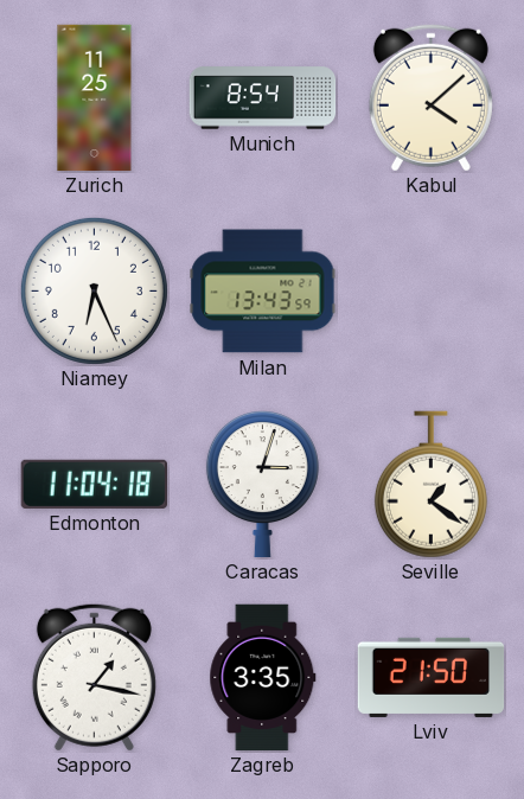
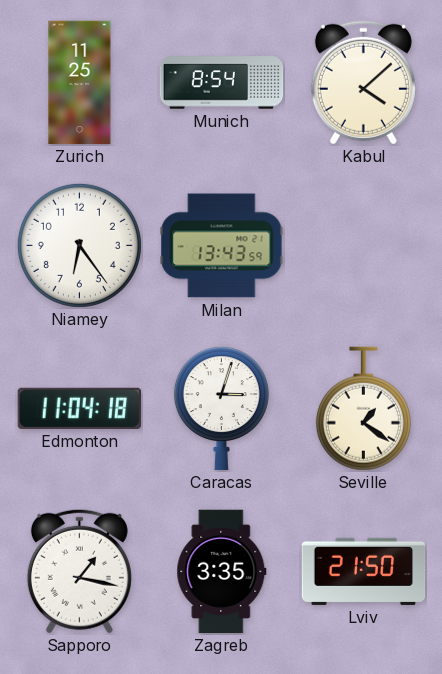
Niamey: 6:26 -> 6:24 (79, 245)
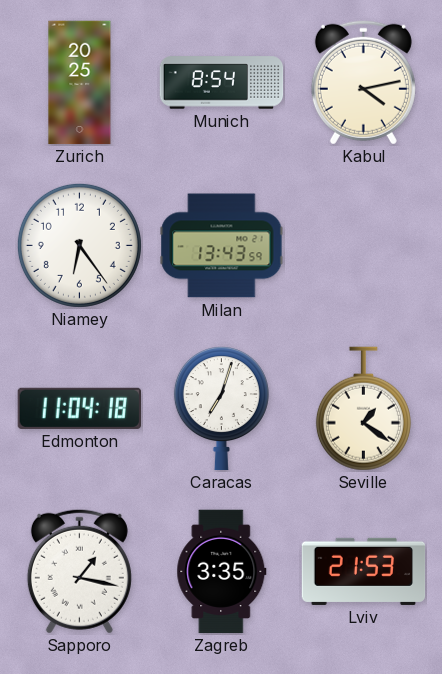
Zurich: 11:25 -> 20:25 (80, 83)
Kabul: 4:08 -> 4:13 (363, 82)
Caracas: 3:03 -> 7:03 (221, 409)
Lviv: 21:50 -> 21:53 (364, 571)
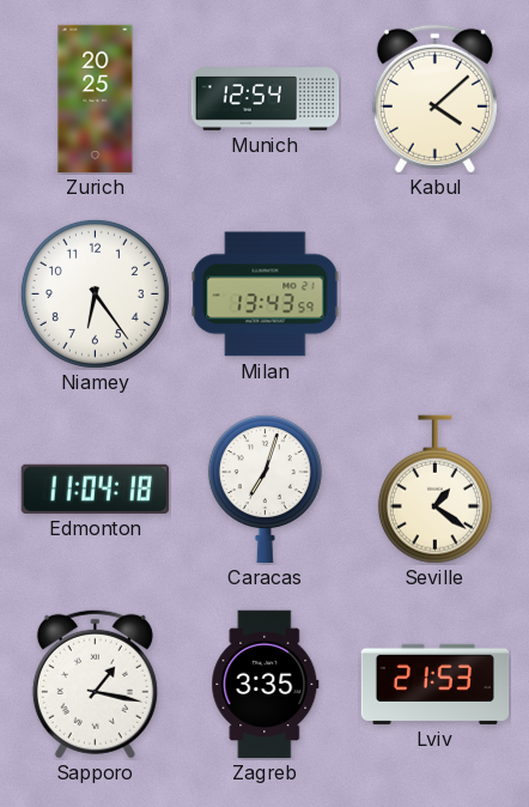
Munich: 8:54 -> 12:54 (266, 99)
Kabul: 4:13 -> 4:08 (434, 98)
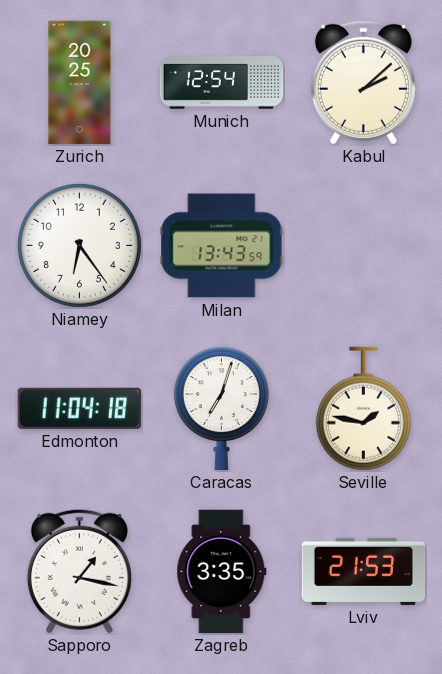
Kabul: 4:08 -> 2:08 (363, 82)
Seville: 1:21 -> 1:47 (363, 409)
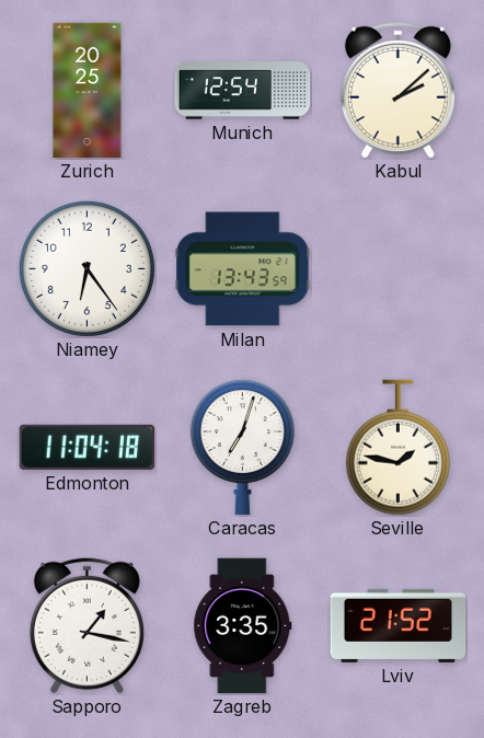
Lviv: 21:53 -> 21:52 (399, 625)
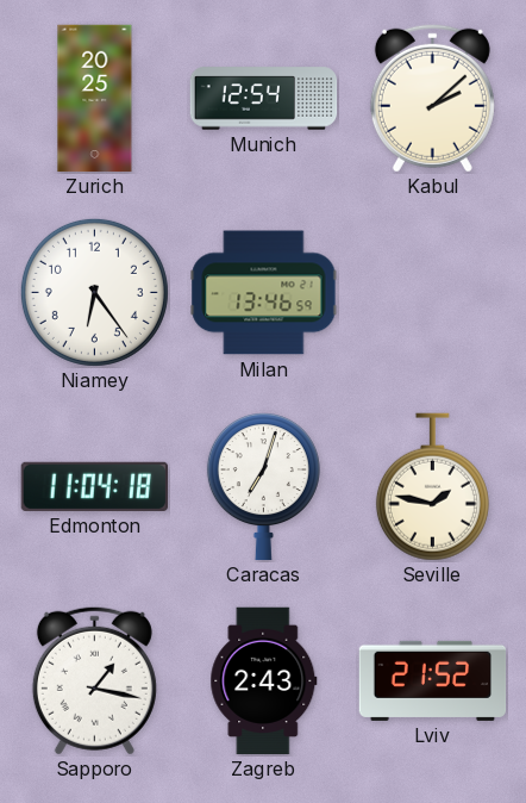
Milan: 13:43 -> 13:46 (264, 293)
Zagreb: 3:35 -> 2:43 (264, 681)
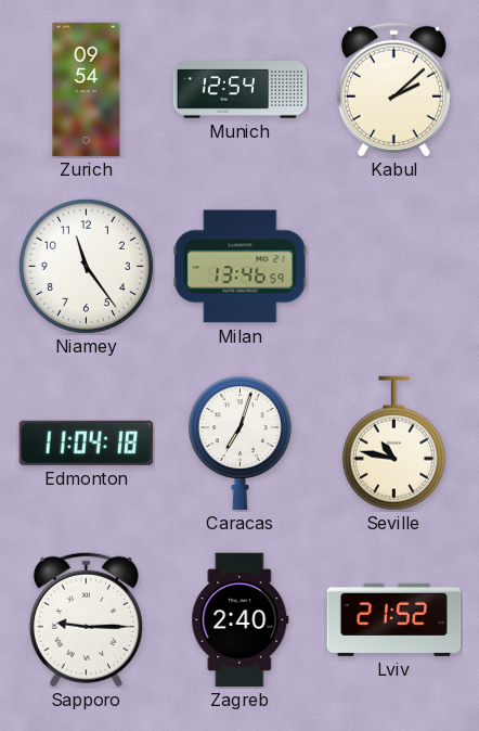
Zurich: 20:25 -> 09:54 (87, 90)
Niamey: 6:24 -> 11:24 (86, 266)
Seville: 1:47 -> 10:47 (393, 444)
Sapporo: 1:17 -> 9:15 (86, 619)
Zagreb: 2:43 -> 2:40 (241, 620)
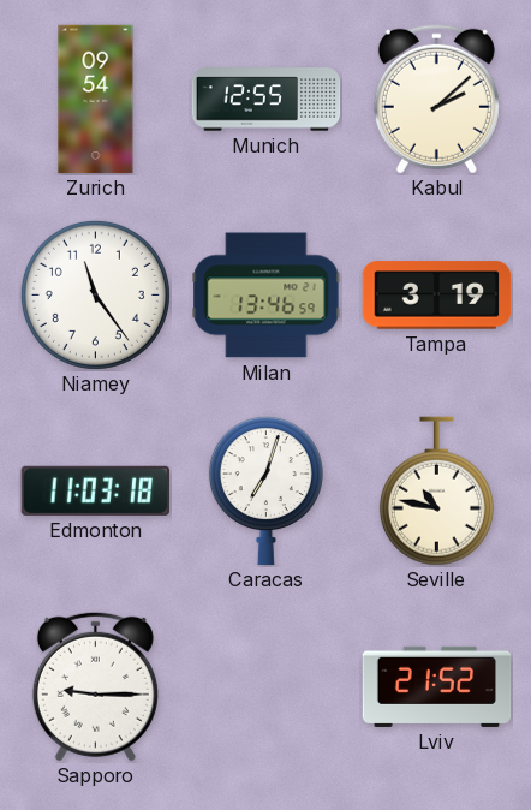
Munich: 12:54 -> 12:55 (267, 100)
Tampa: none -> 3:19 (437, 296)
Edmonton: 11:04 -> 11:03 (95, 490)
Zagreb: 2:40 -> none (241, 620)
